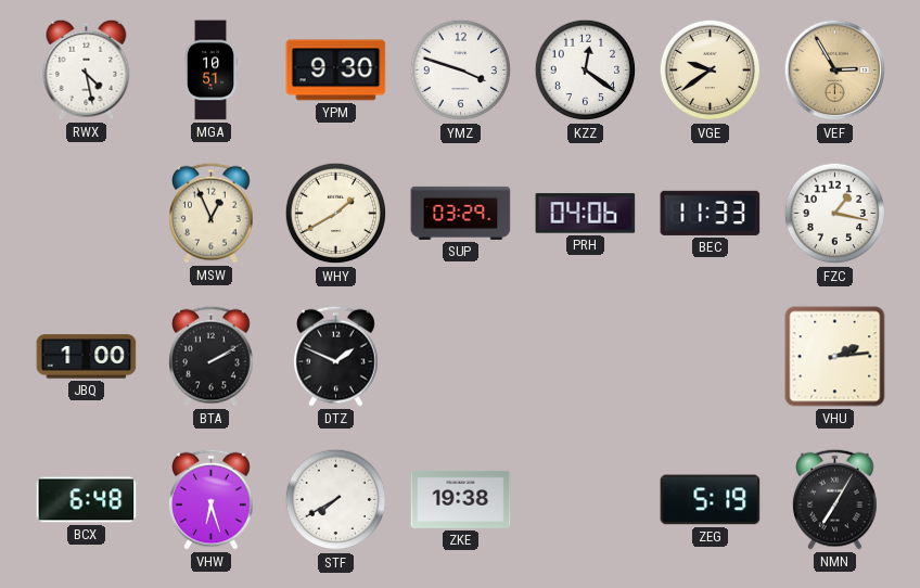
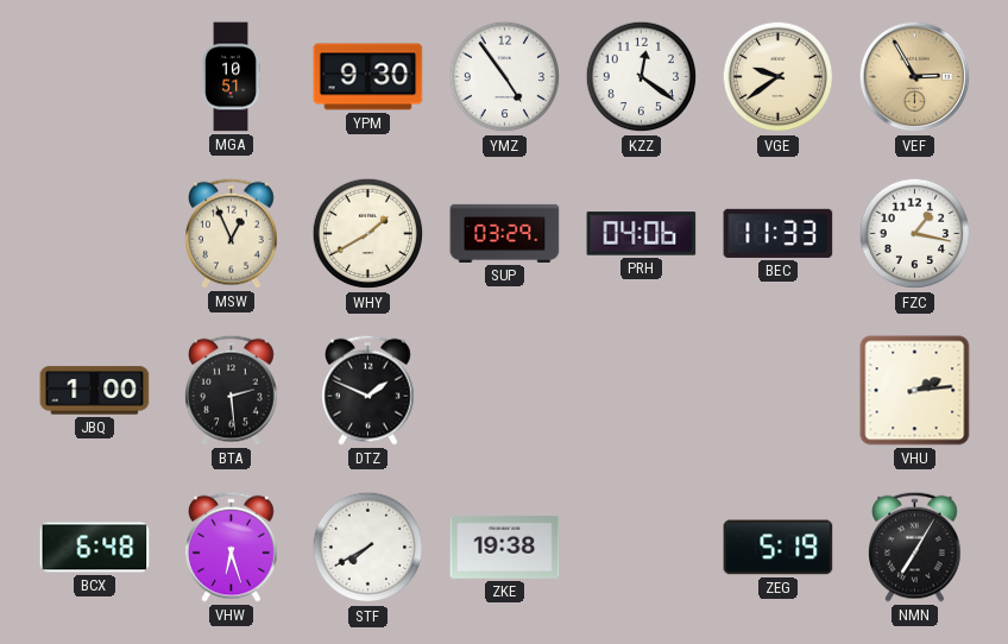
RWX: 4:28 -> none (87, 69)
YMZ: 3:48 -> 4:54 (505, 77)
BTA: 2:10 -> 2:29 (232, 390)
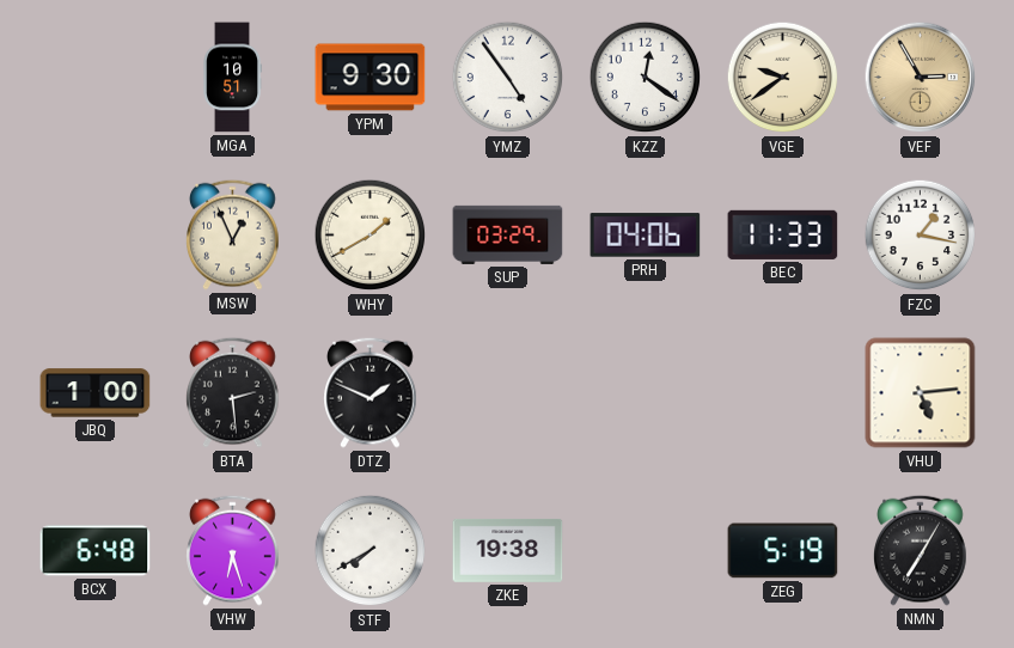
VHU: 2:14 -> 5:14 (921, 393)
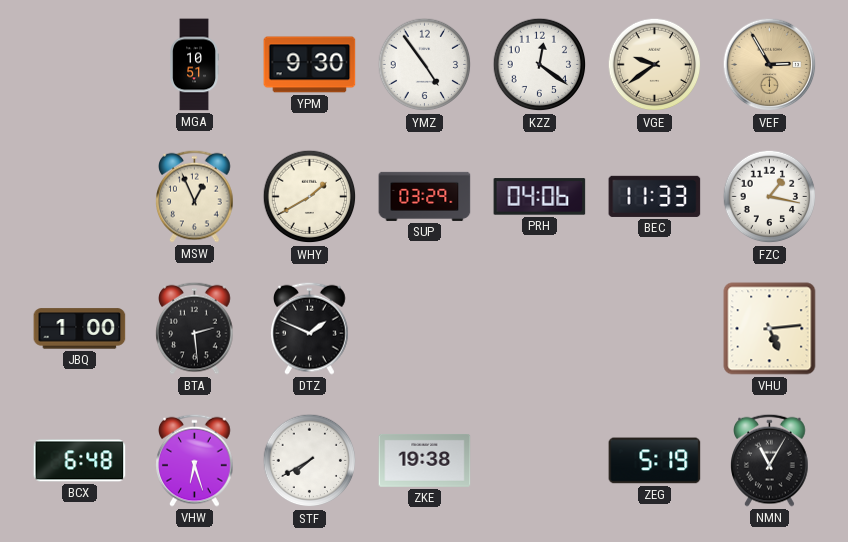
NMN: 7:05 -> 11:05 (770, 460)
